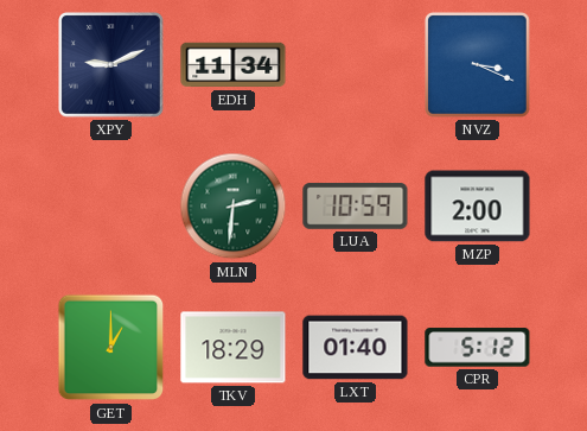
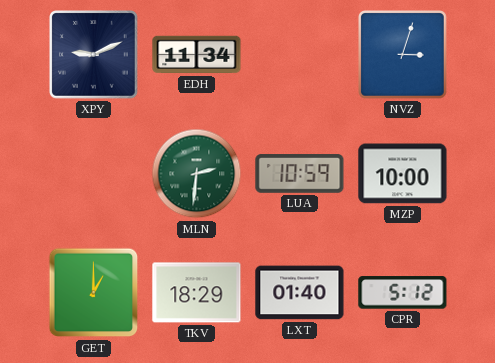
NVZ: 3:19 -> 3:03 (403, 55)
MZP: 2:00 -> 10:00 (403, 174)
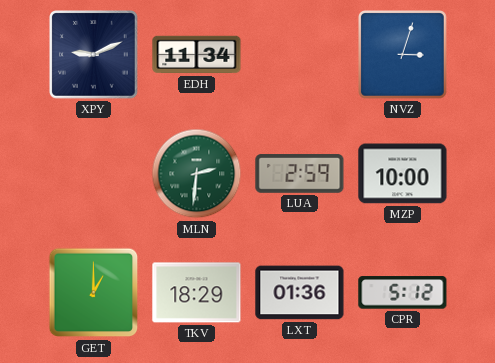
LUA: 10:59 -> 2:59 (300, 174)
LXT: 01:40 -> 01:36 (300, 293)
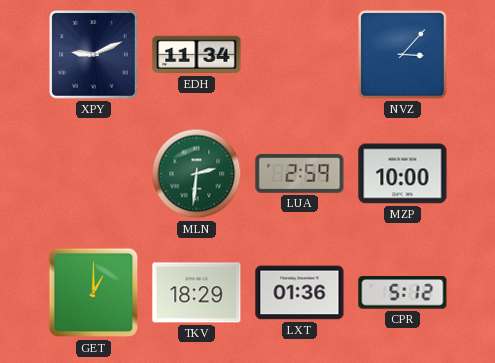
NVZ: 3:03 -> 3:07 (403, 55)
